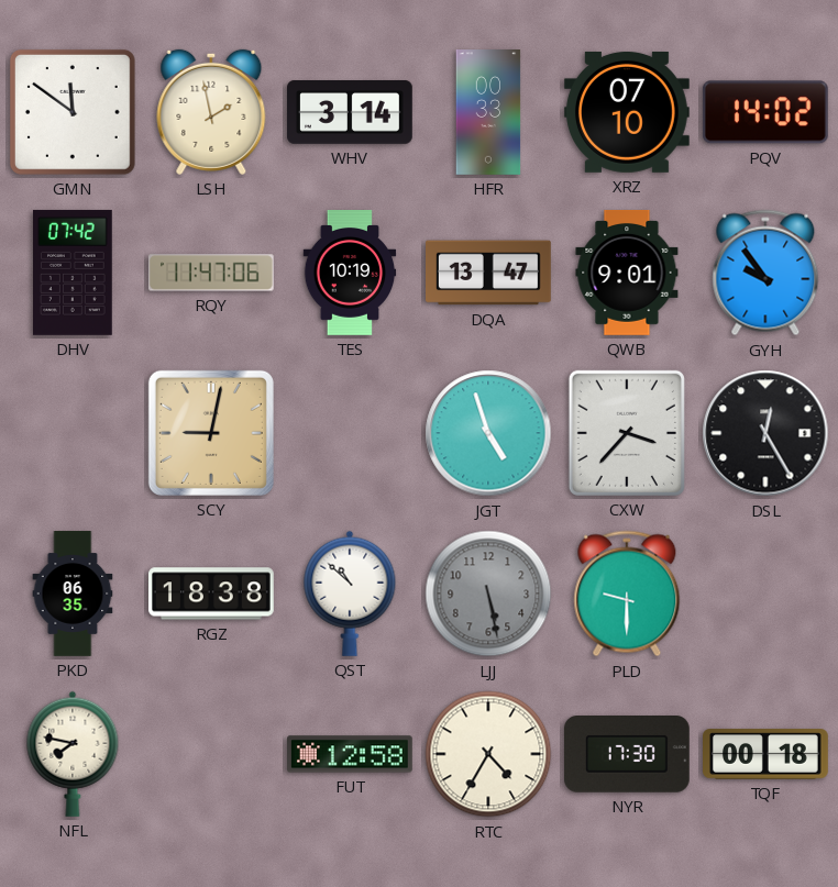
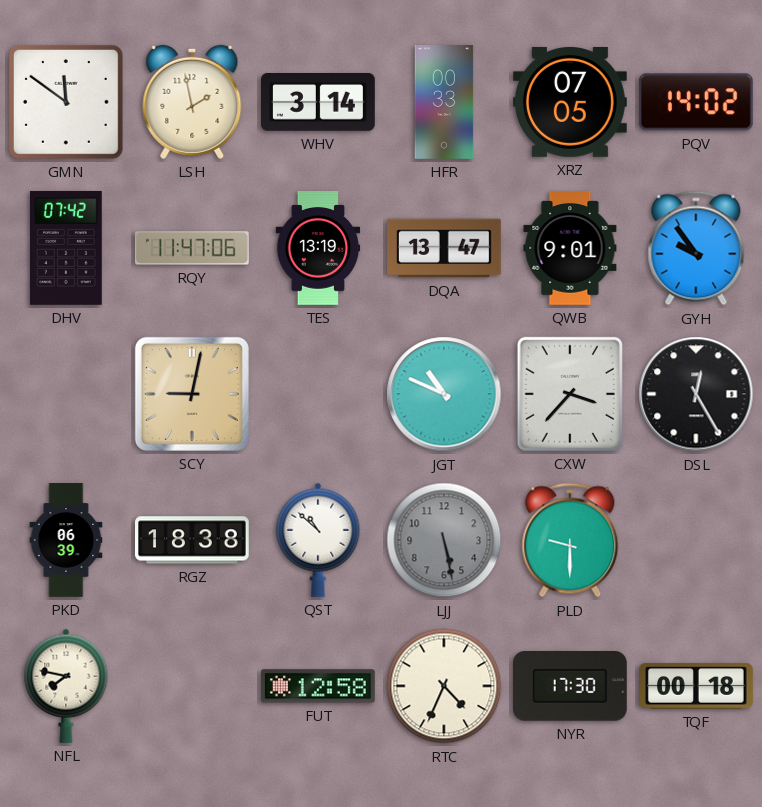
XRZ: 07:10 -> 07:05 (570, 102)
TES: 10:19 -> 13:19 (318, 249)
JGT: 4:57 -> 10:49 (444, 394)
PKD: 06:35 -> 06:39 (66, 540)
RTC: 4:35 -> 4:34 (444, 686)
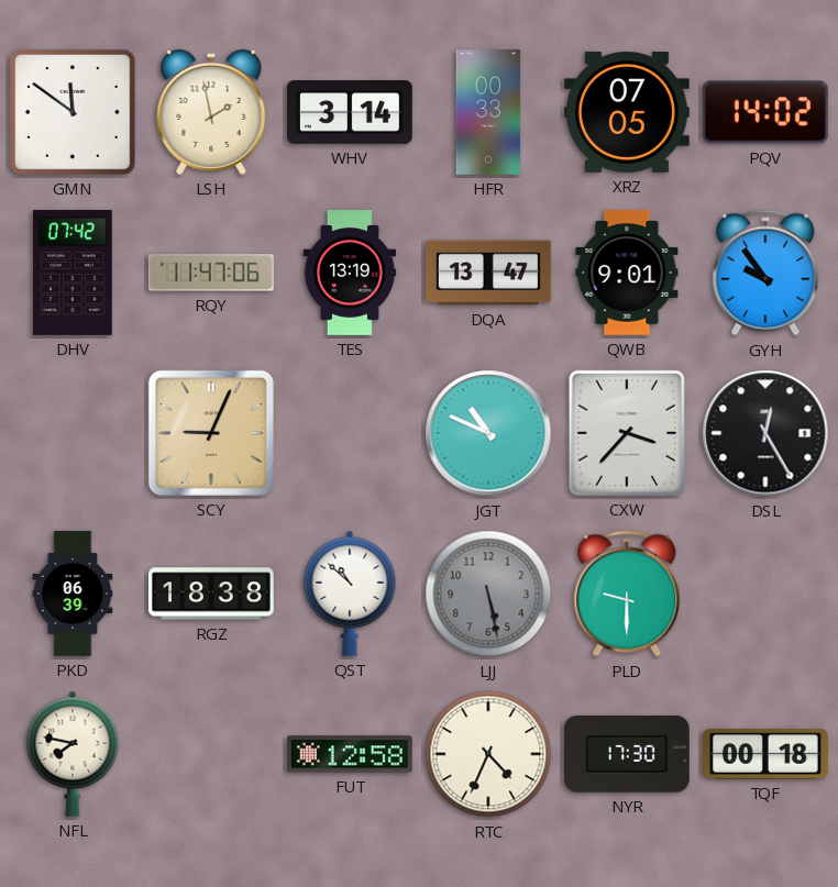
SCY: 9:02 -> 9:04 (211, 433)
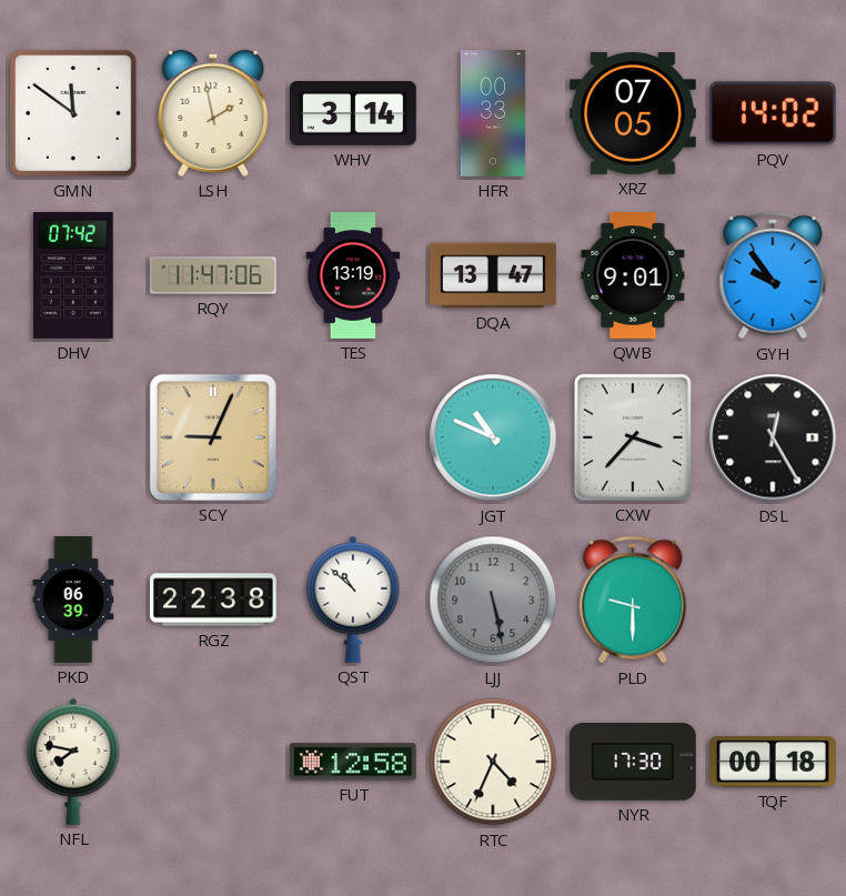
RGZ: 18:38 -> 22:38 (214, 600)
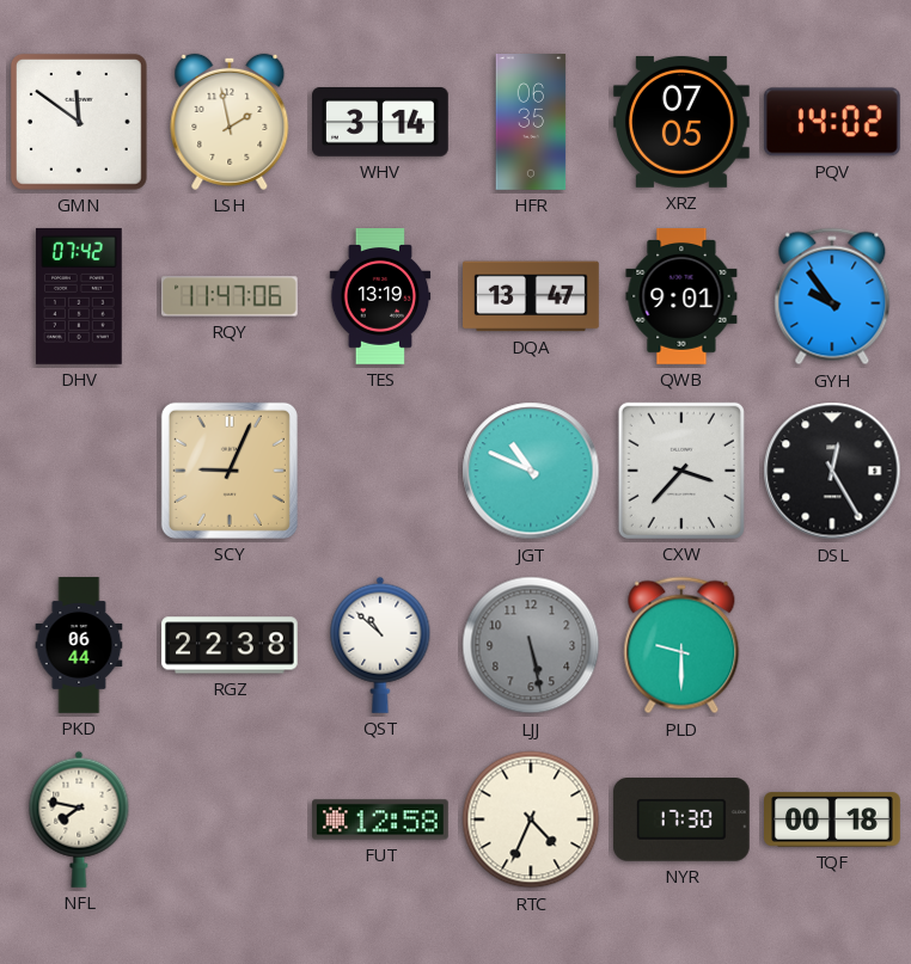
HFR: 00:33 -> 06:35 (531, 123)
PKD: 06:39 -> 06:44 (79, 645)
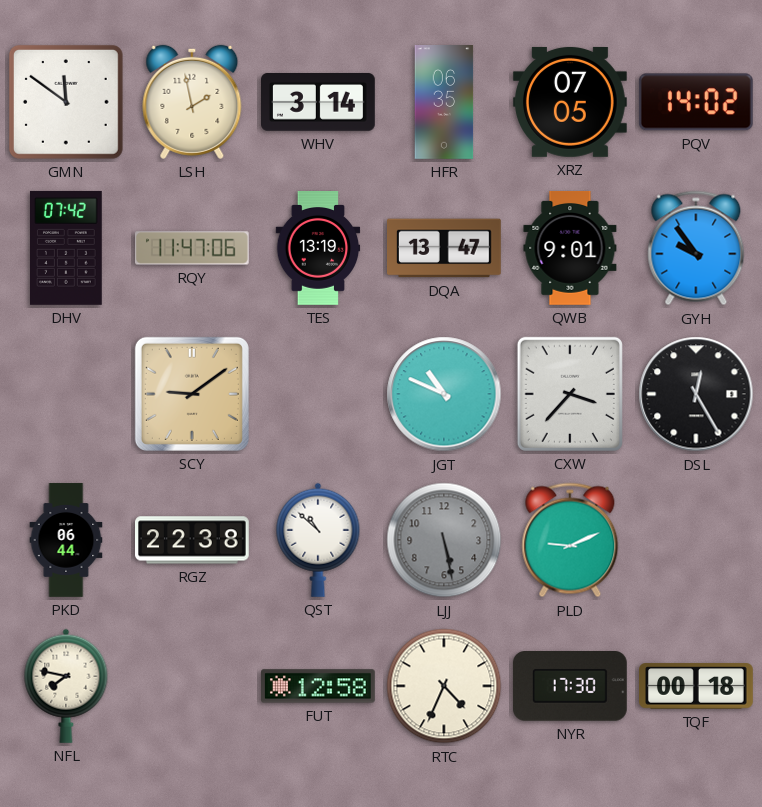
SCY: 9:04 -> 9:09 (192, 394)
PLD: 9:30 -> 9:11 (570, 540)
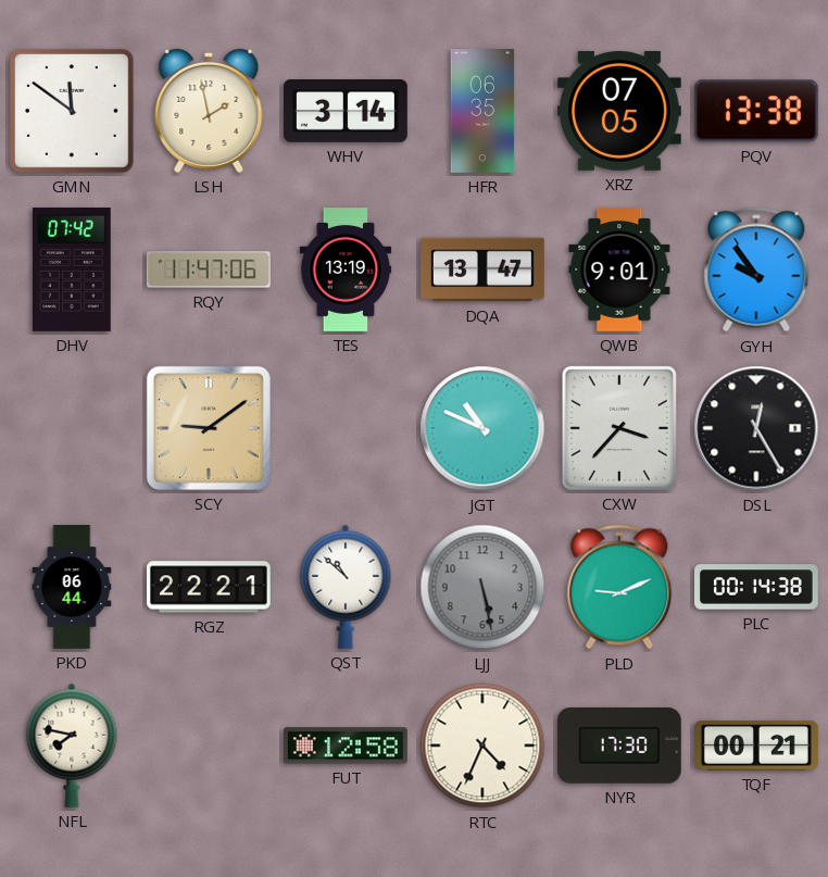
PQV: 14:02 -> 13:38 (756, 111)
RGZ: 22:38 -> 22:21 (210, 587)
PLC: none -> 00:14 (757, 587)
TQF: 00:18 -> 00:21 (757, 746)
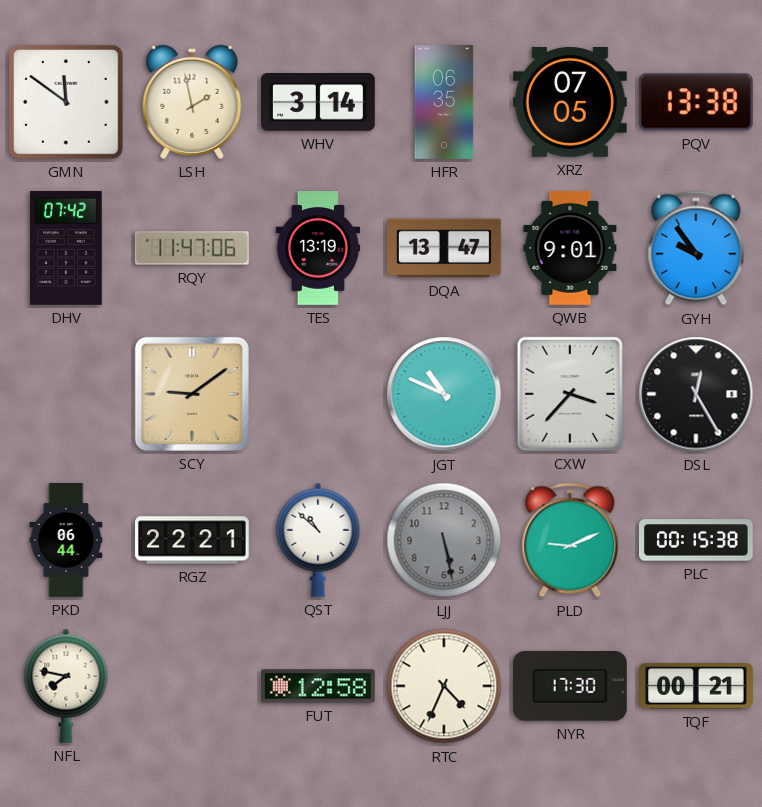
PLC: 00:14 -> 00:15 (697, 540)
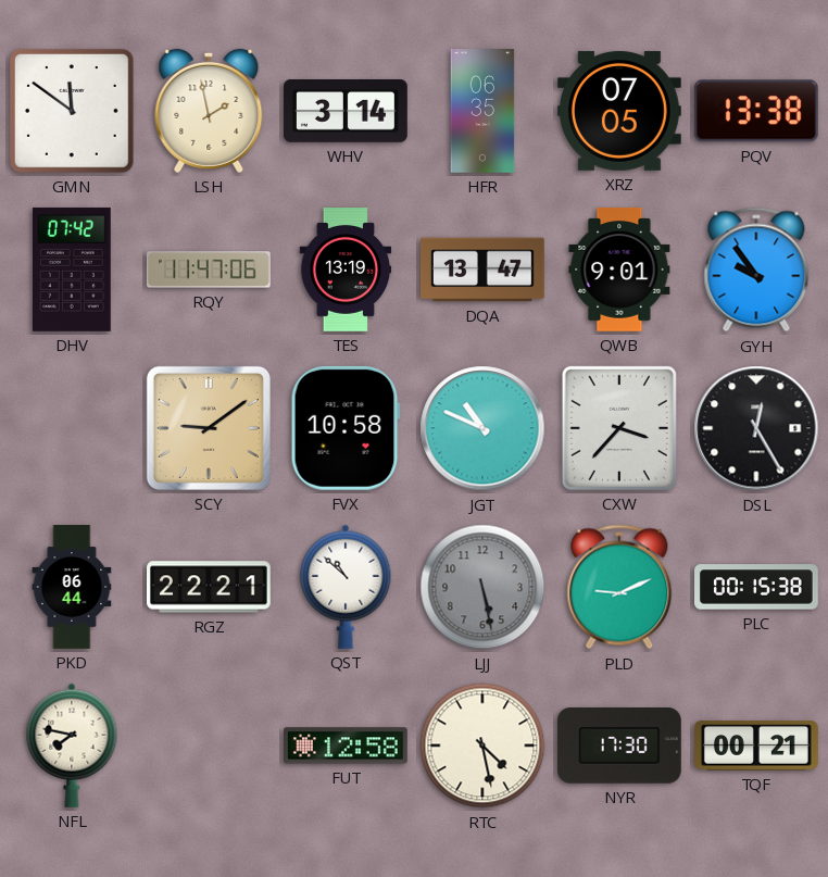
FVX: none -> 10:58 (346, 428)
RTC: 4:34 -> 4:28 (482, 746)
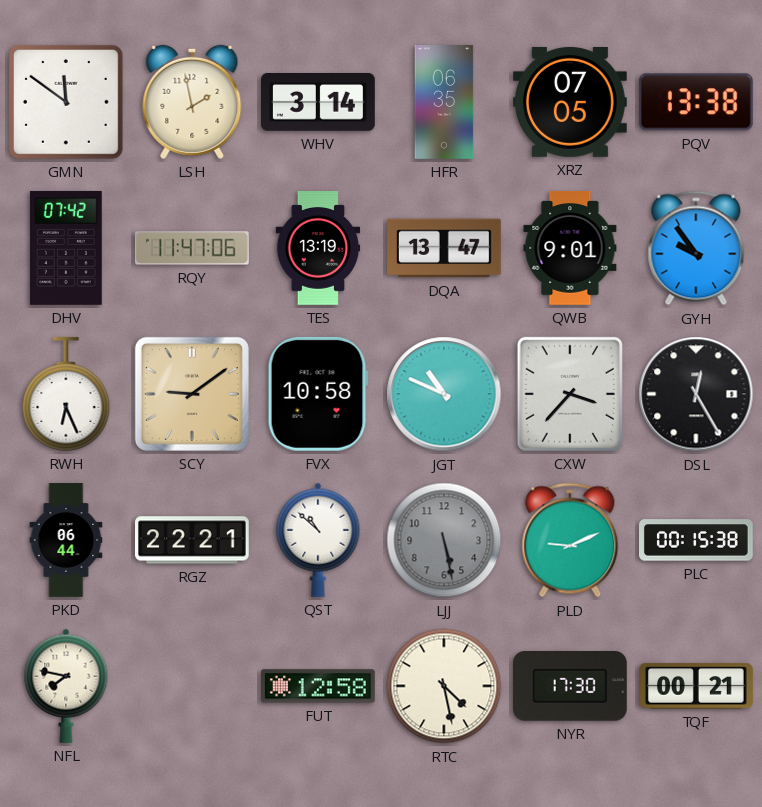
RWH: none -> 6:26 (66, 394)
